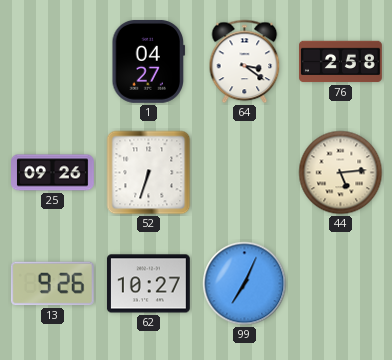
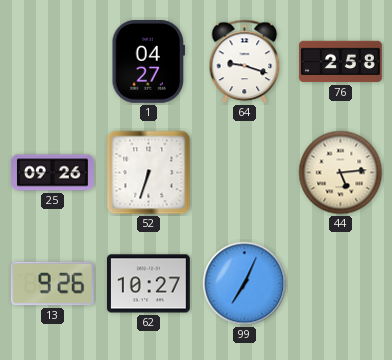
64: 3:21 -> 9:18 (245, 62)
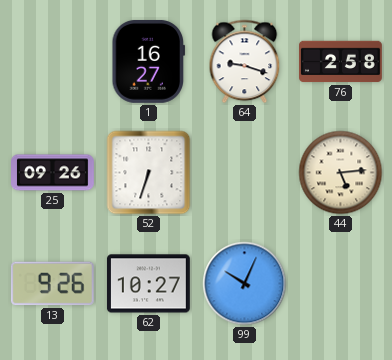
1: 04:27 -> 16:27 (149, 61)
99: 7:04 -> 10:04 (245, 284)
